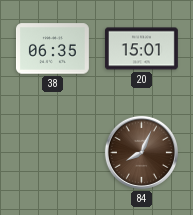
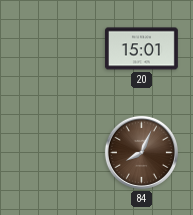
38: 06:35 -> none (52, 49)
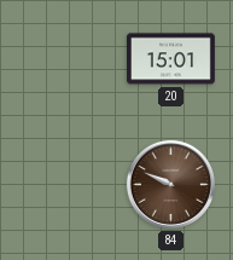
84: 8:04 -> 9:49 (170, 184)
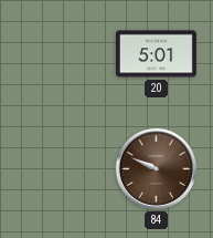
20: 15:01 -> 5:01 (156, 54)
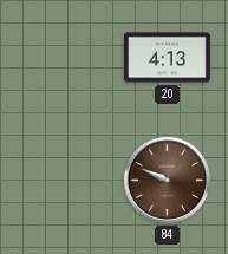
20: 5:01 -> 4:13 (167, 58)
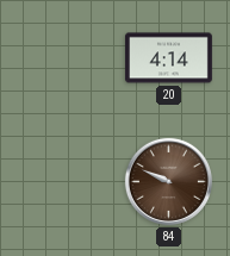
20: 4:13 -> 4:14 (168, 58)
